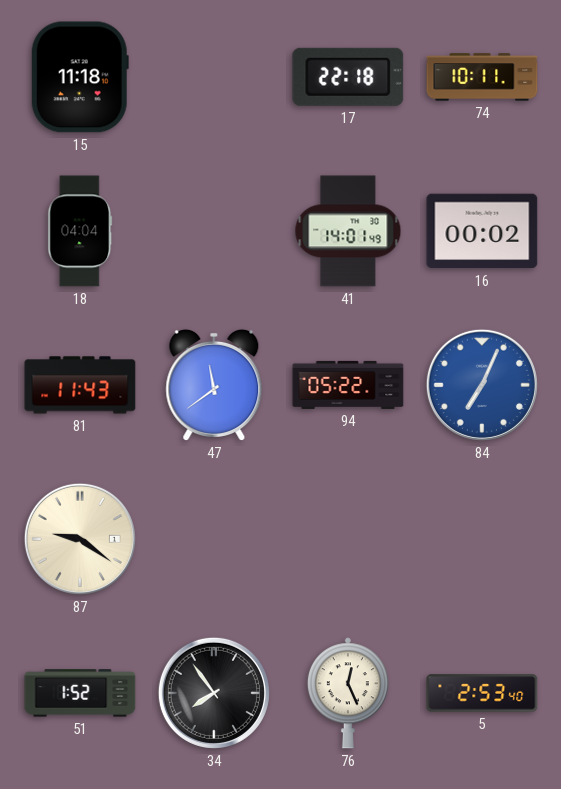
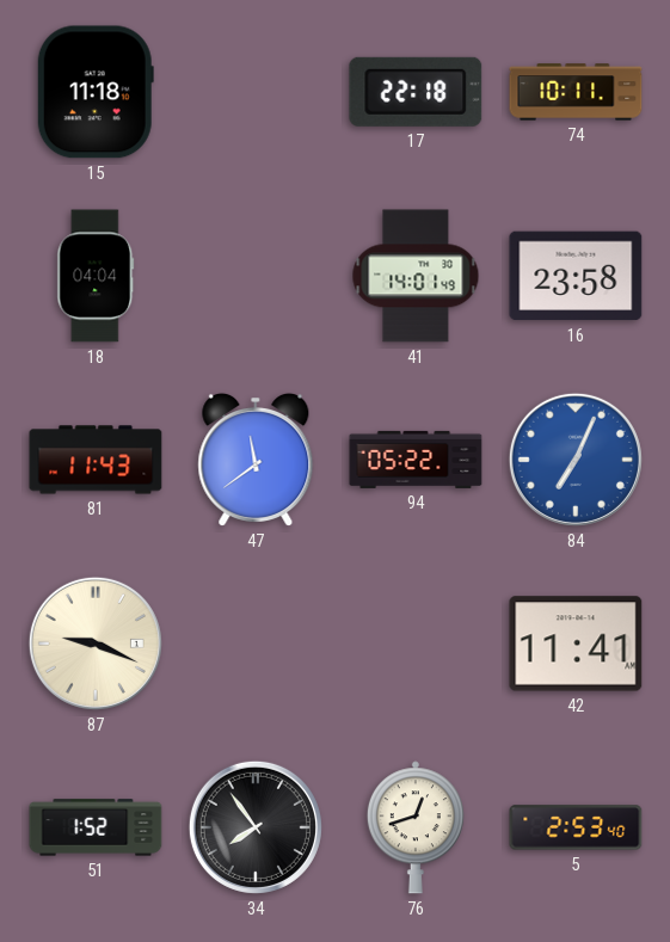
16: 00:02 -> 23:58 (576, 276)
87: 9:21 -> 9:19 (96, 644)
42: none -> 11:41 (576, 644)
76: 12:26 -> 12:42 (416, 827)
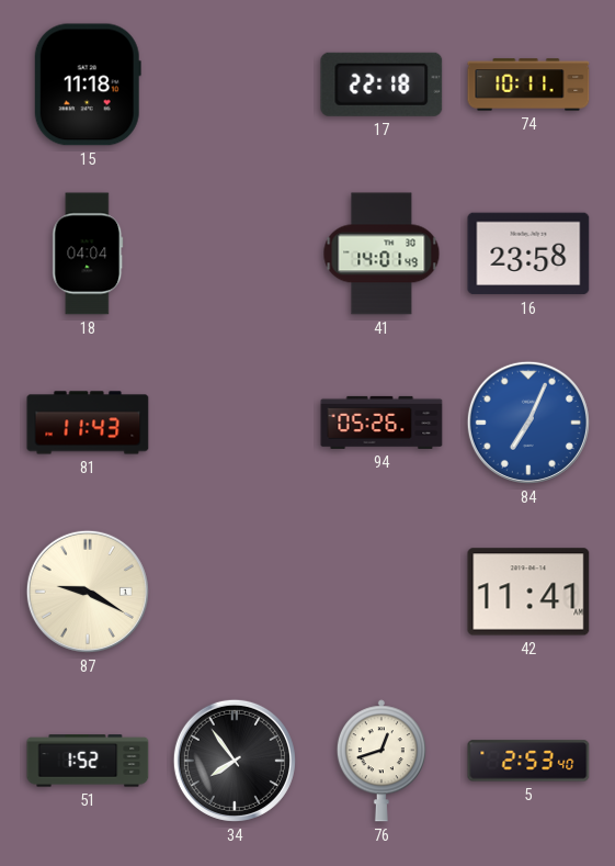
47: 11:39 -> none (256, 460)
94: 05:22 -> 05:26 (381, 423)
87: 9:19 -> 9:20 (88, 592)
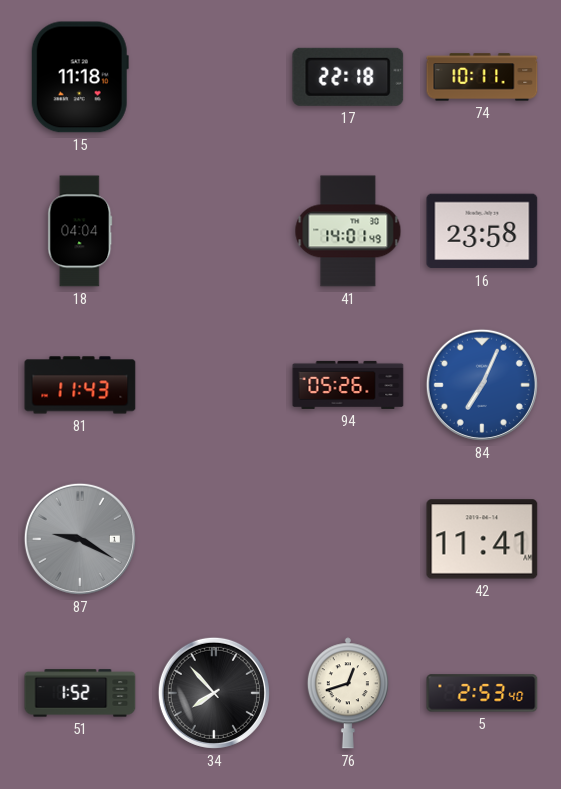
87 dial: cream -> grey (80, 539)
34: 7:54 -> 7:53 (214, 693)
